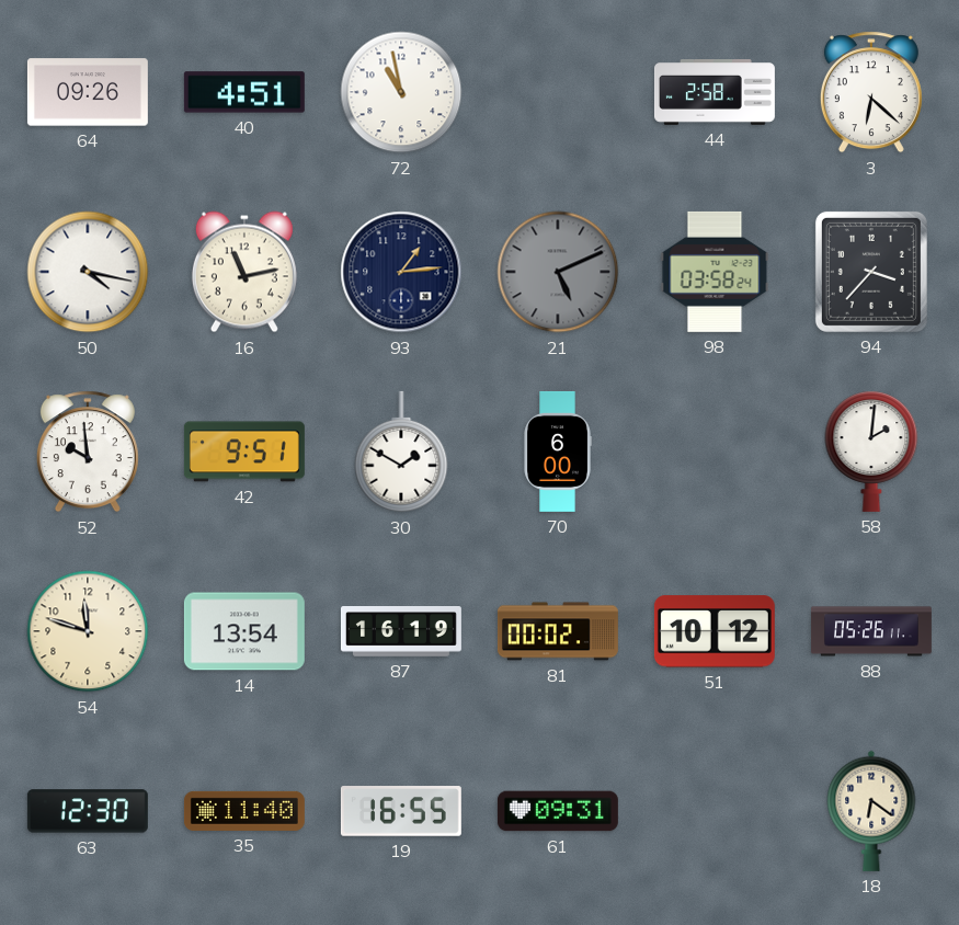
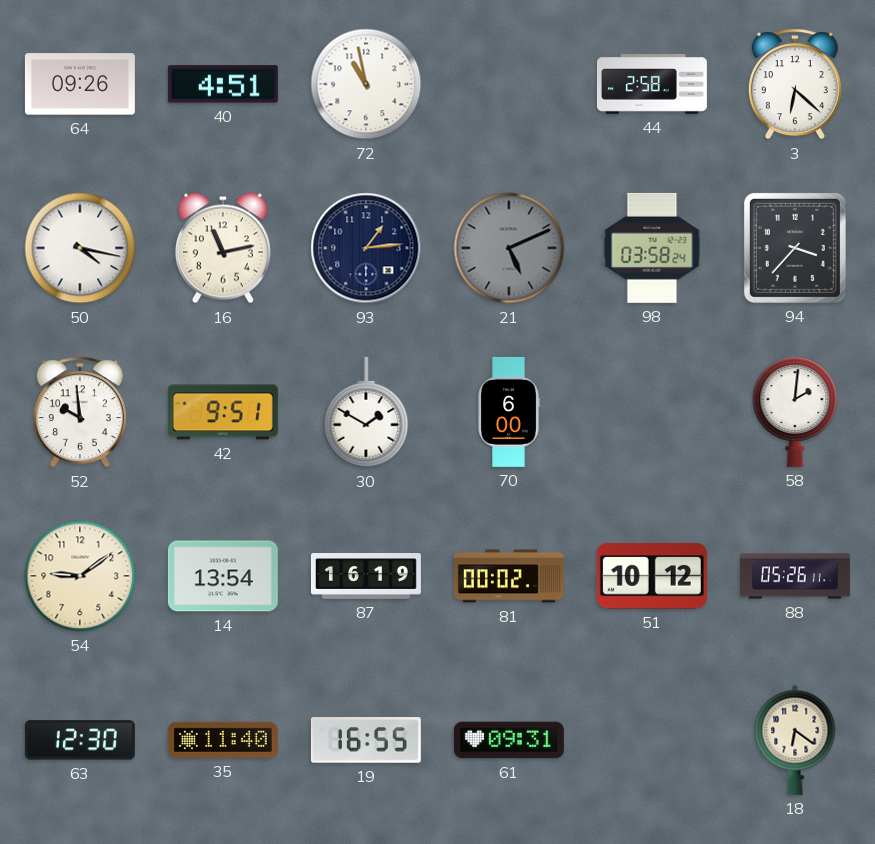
54: 11:48 -> 9:09 (80, 576)
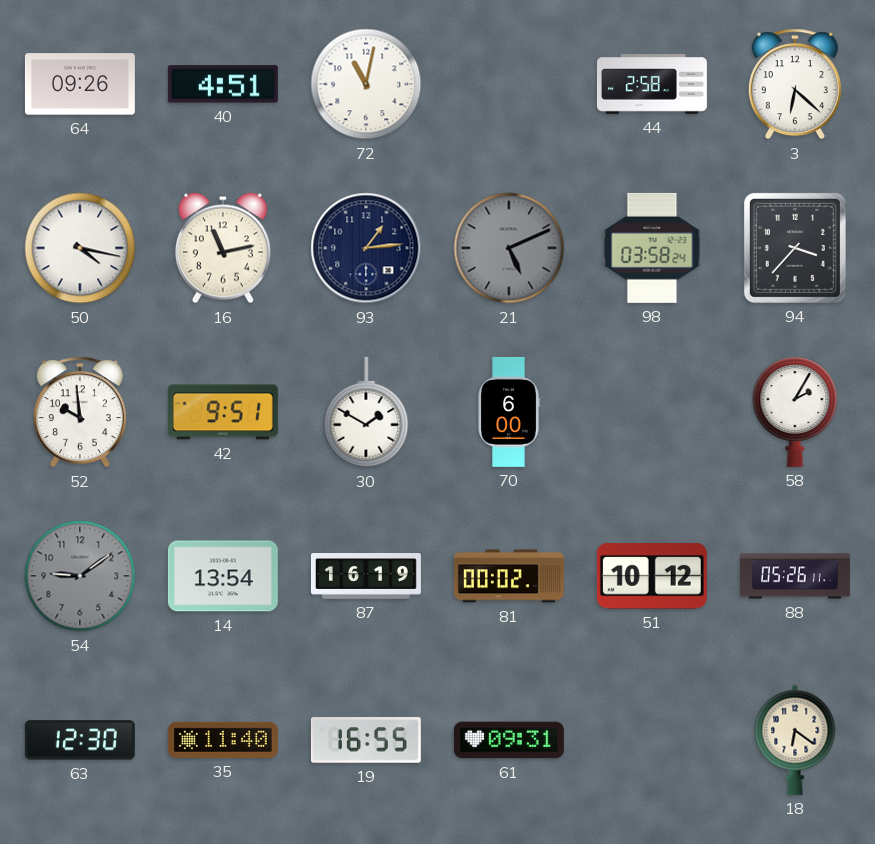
72: 10:58 -> 11:02 (366, 84)
58: 2:01 -> 2:05 (795, 412)
54 dial: cream -> grey (80, 576)
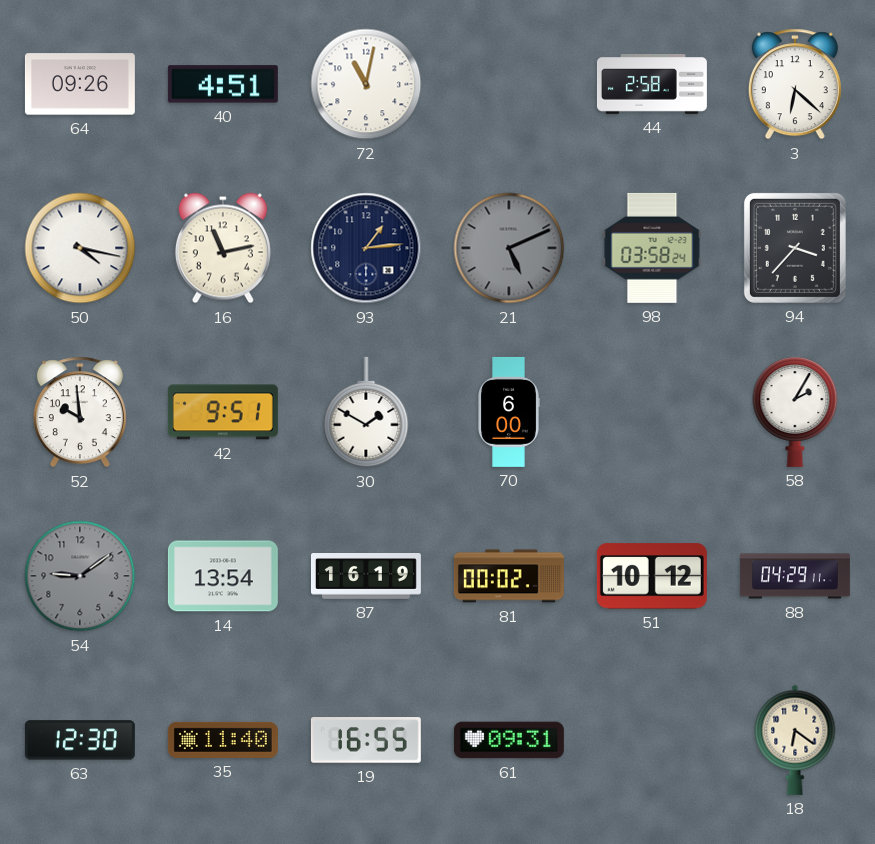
88: 05:26 -> 04:29 (795, 576)
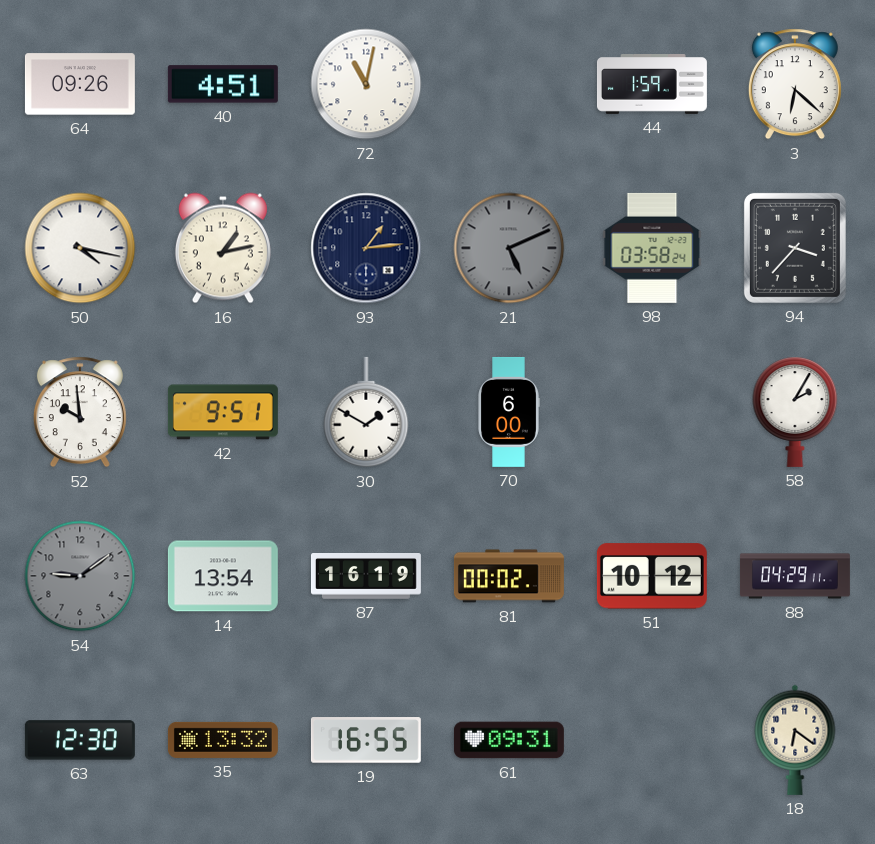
44: 2:58 -> 1:59 (652, 85)
16: 11:13 -> 1:13 (223, 248)
35: 11:40 -> 13:32 (223, 740)
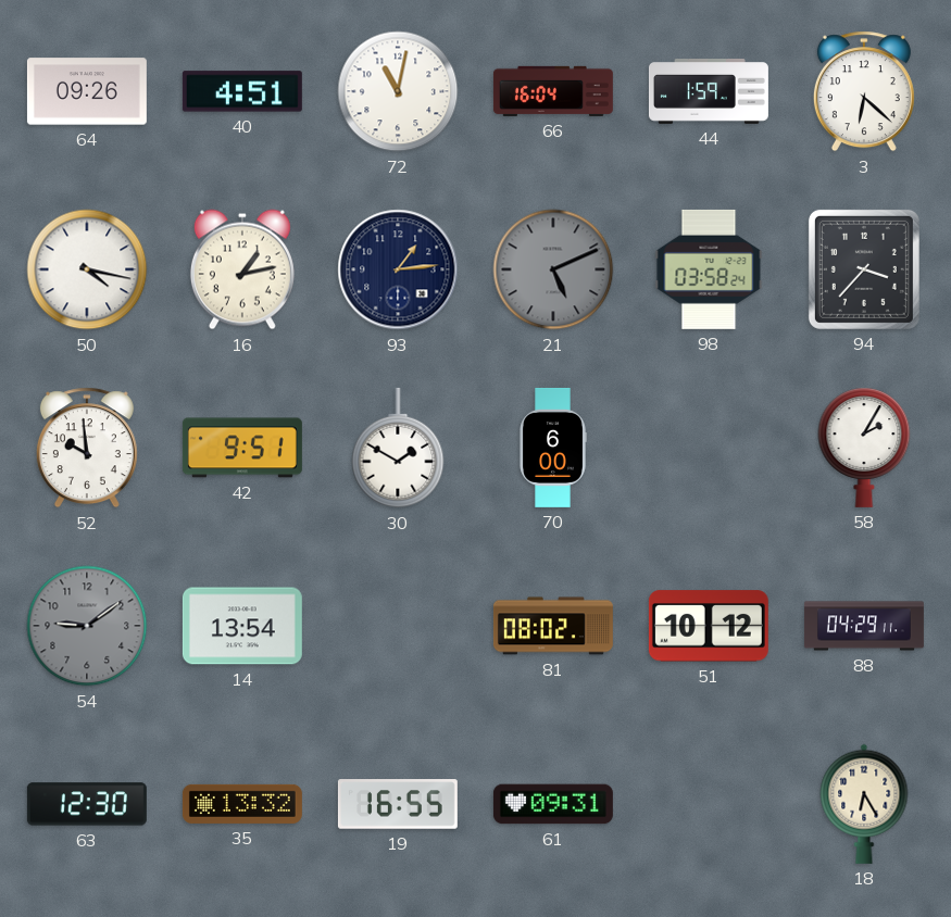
66: none -> 16:04 (553, 91)
87: 16:19 -> none (366, 576)
81: 00:02 -> 08:02 (553, 626)
18: 6:21 -> 6:25 (864, 804)
